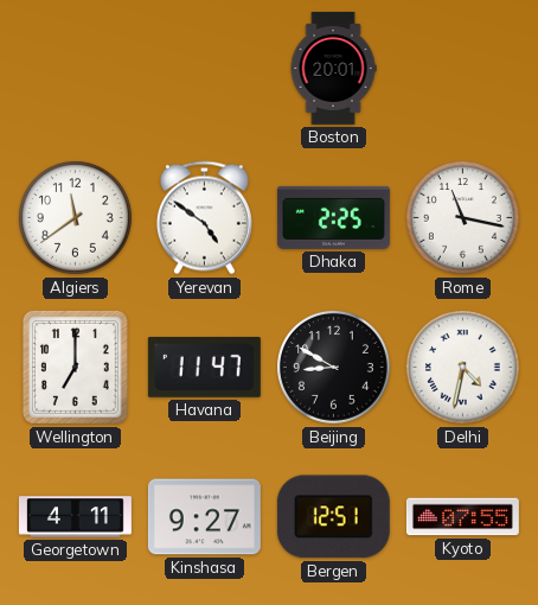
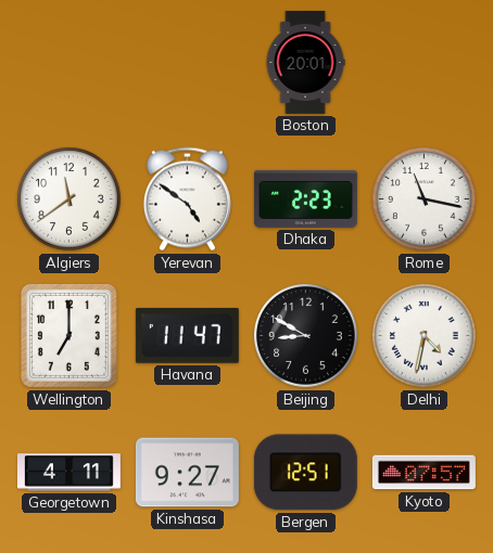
Dhaka: 2:25 -> 2:23 (305, 198)
Kyoto: 07:55 -> 07:57 (424, 473)
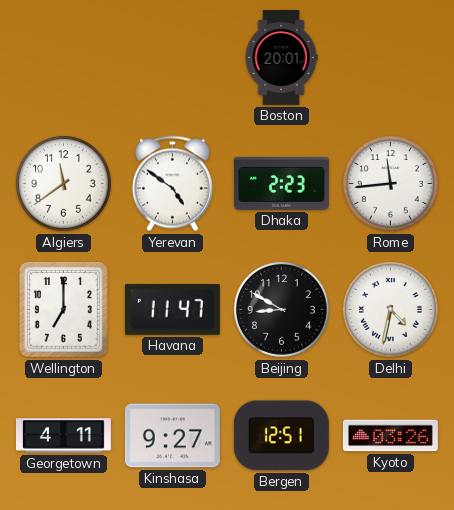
Rome: 11:17 -> 11:44 (391, 184)
Kyoto: 07:57 -> 03:26 (390, 436)
